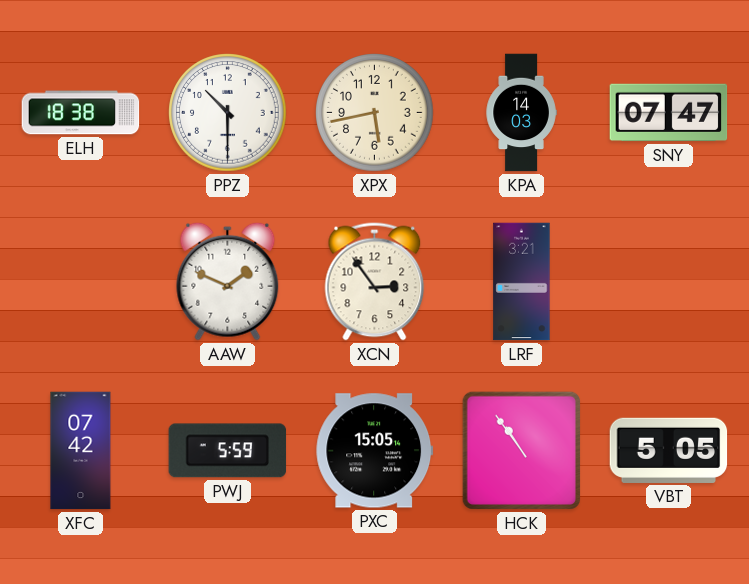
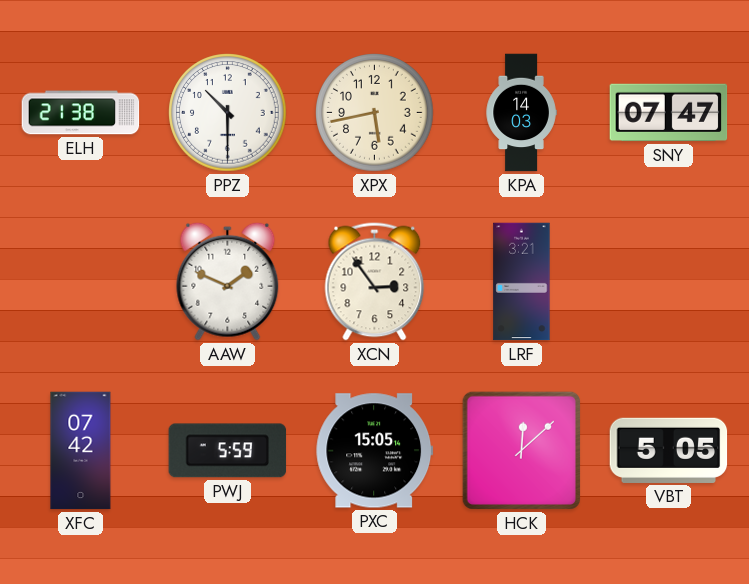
ELH: 18:38 -> 21:38 (81, 113)
HCK: 10:54 -> 12:08 (521, 450)
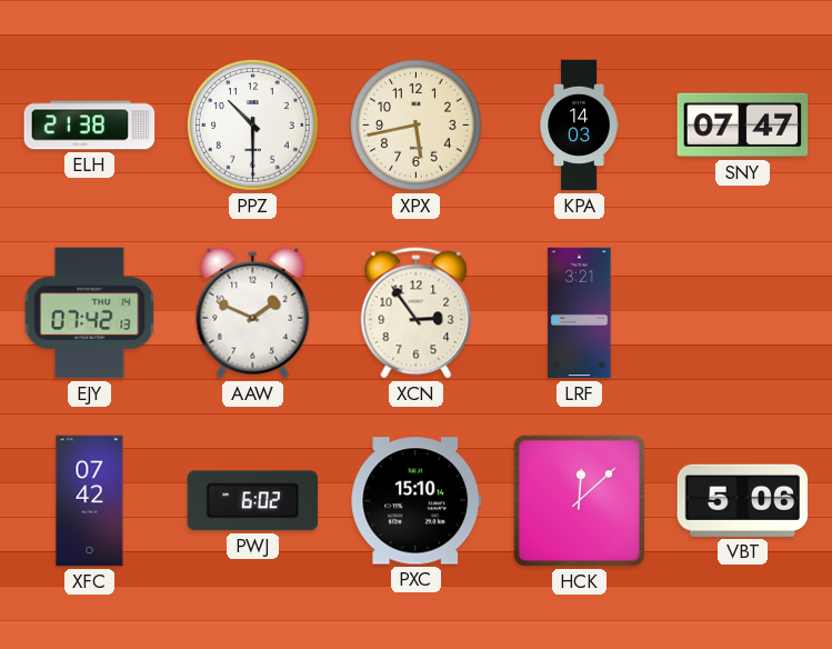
EJY: none -> 07:42 (90, 313)
PWJ: 5:59 -> 6:02 (253, 501)
PXC: 15:05 -> 15:10 (417, 501)
VBT: 5:05 -> 5:06 (743, 500)
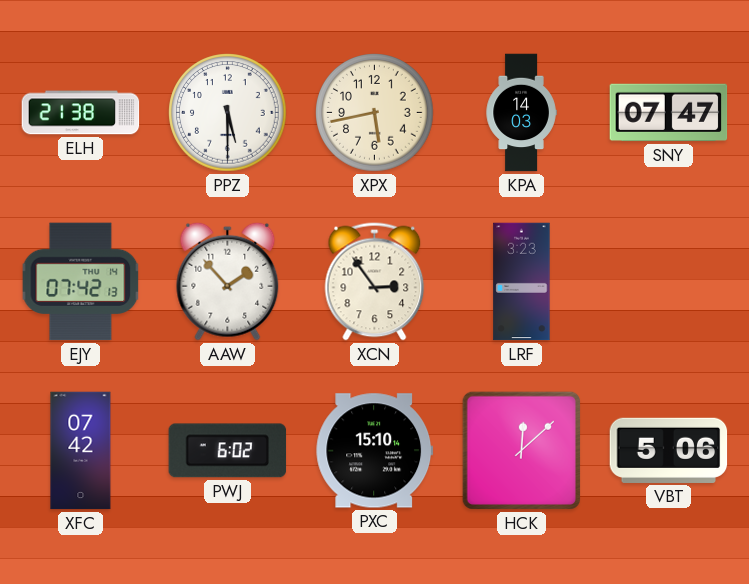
PPZ: 10:30 -> 5:30 (228, 113)
AAW: 1:49 -> 1:53 (228, 281)
LRF: 3:21 -> 3:23 (522, 282)
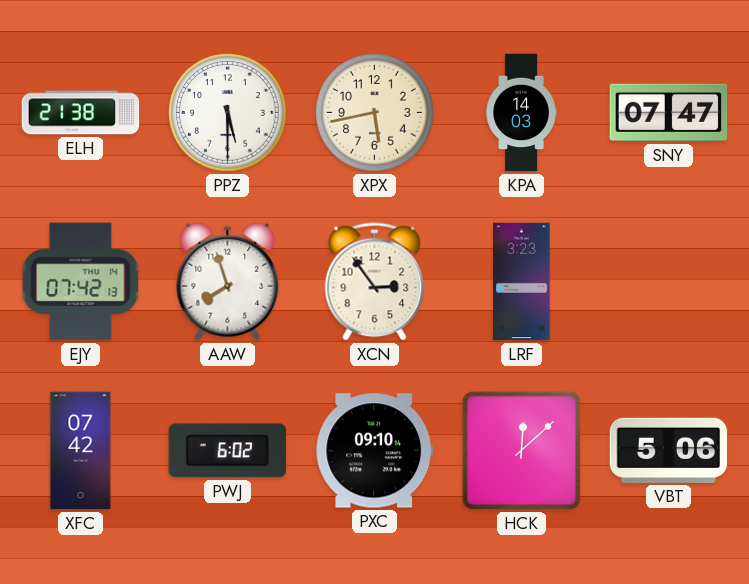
AAW: 1:53 -> 7:57 (228, 281)
PXC: 15:10 -> 09:10 (375, 451)
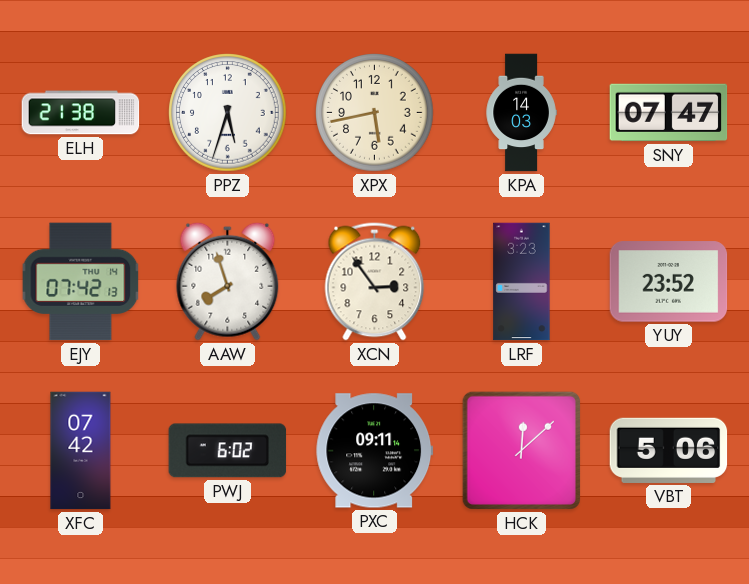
PPZ: 5:30 -> 5:33 (228, 113)
YUY: none -> 23:52 (669, 282)
PXC: 09:10 -> 09:11 (375, 451)
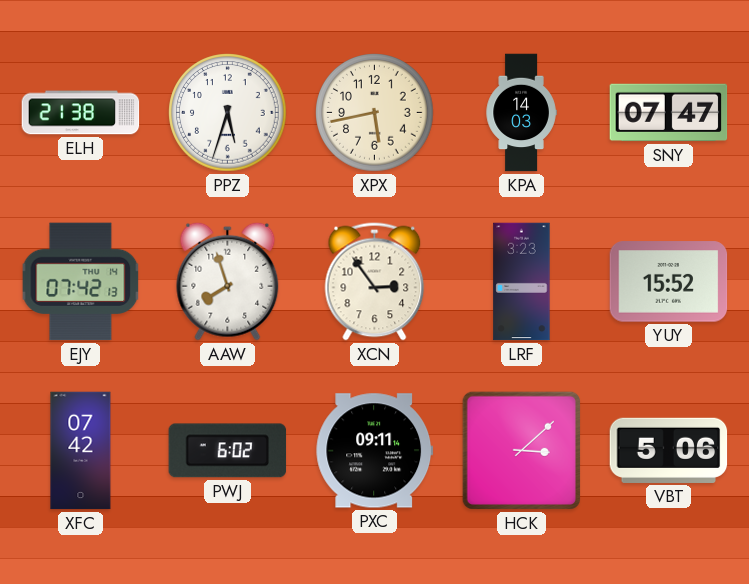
YUY: 23:52 -> 15:52 (669, 282)
HCK: 12:08 -> 3:08 (521, 450)
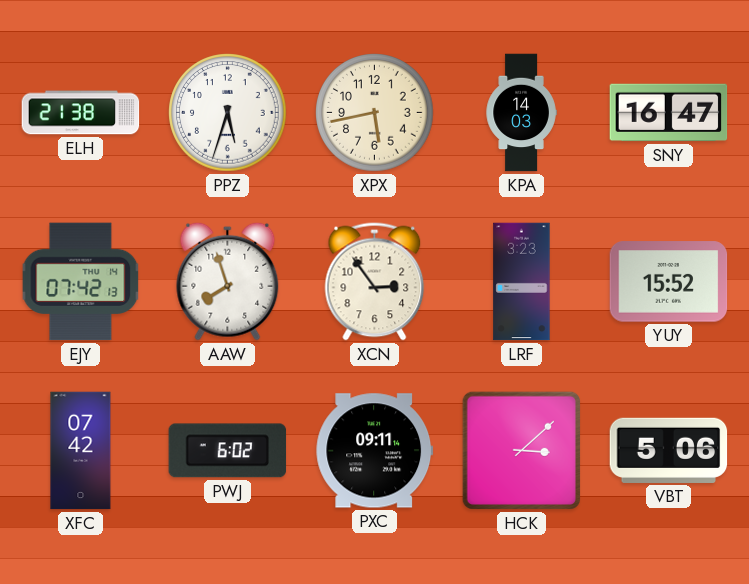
SNY: 07:47 -> 16:47 (669, 113)
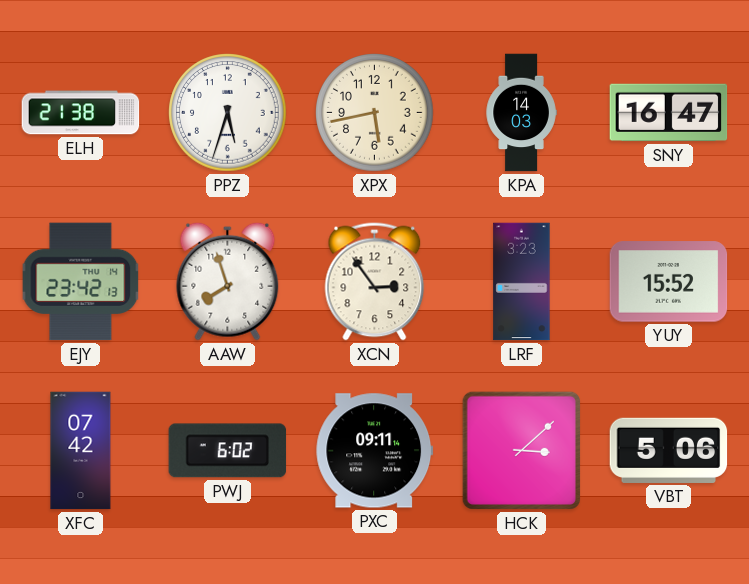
EJY: 07:42 -> 23:42 (81, 282)
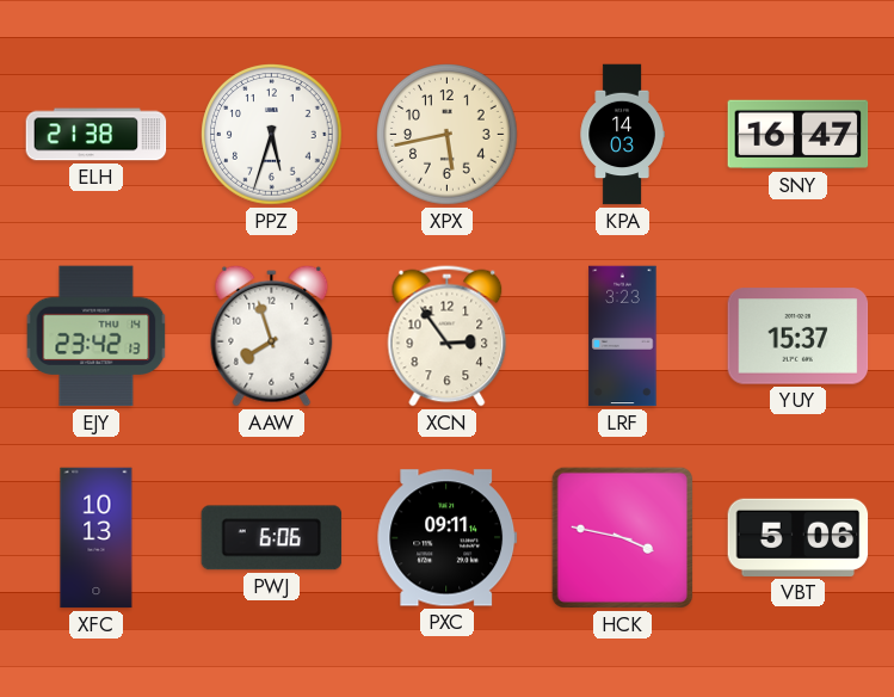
YUY: 15:52 -> 15:37 (799, 337)
XFC: 07:42 -> 10:13 (97, 538)
PWJ: 6:02 -> 6:06 (272, 538)
HCK: 3:08 -> 3:47 (622, 537)
